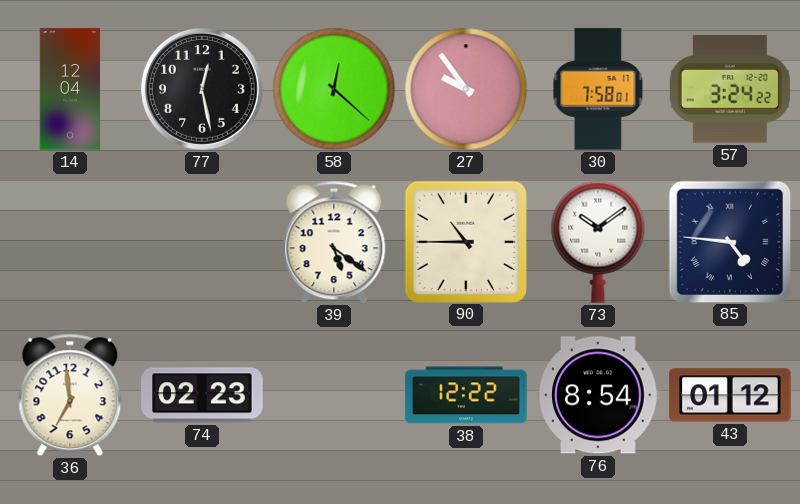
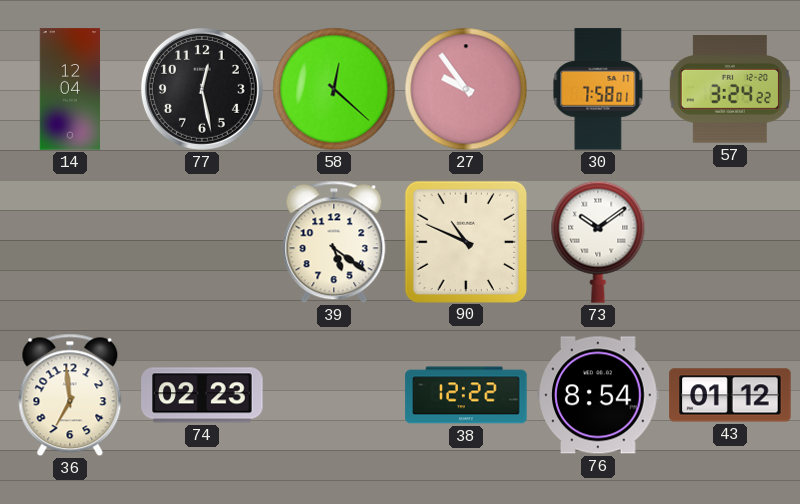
90: 10:45 -> 10:49 (465, 241)
85: 4:46 -> none (729, 241)
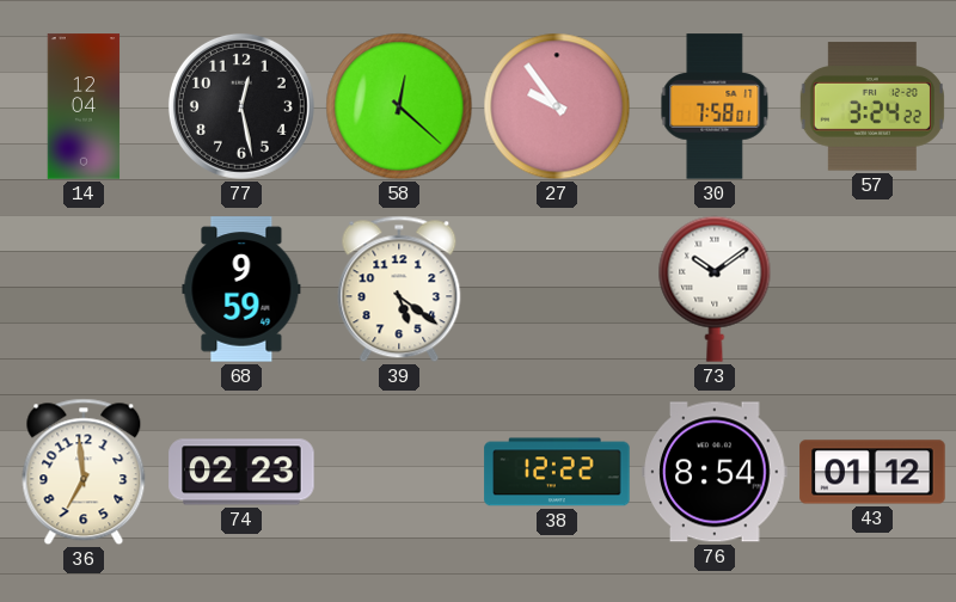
68: none -> 9:59 (241, 289)
90: 10:49 -> none (465, 241)
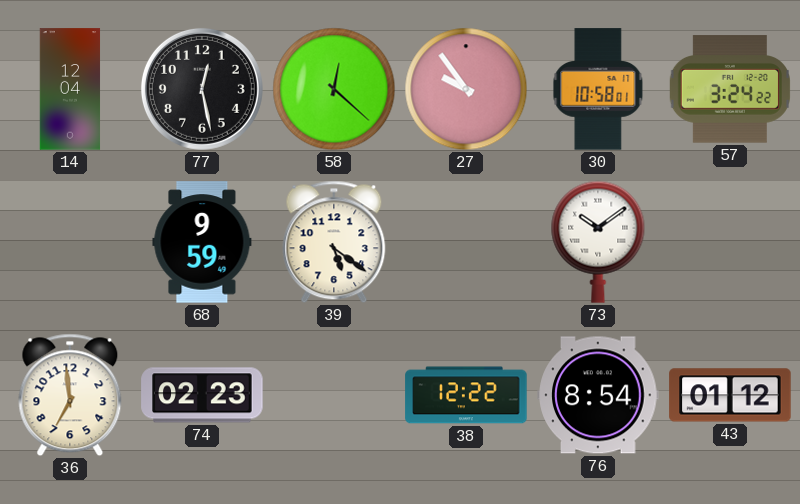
30: 7:58 -> 10:58 (598, 89)
